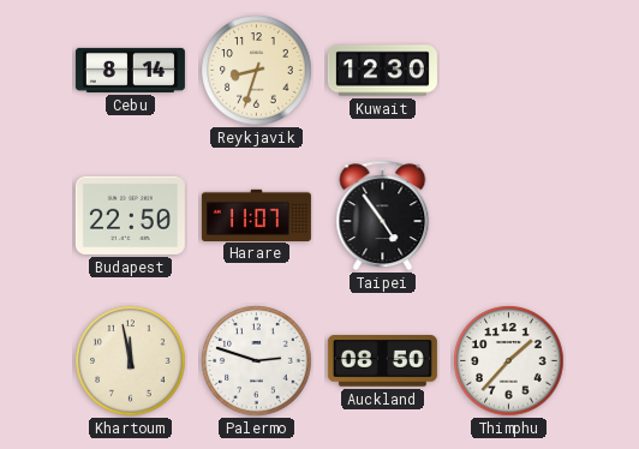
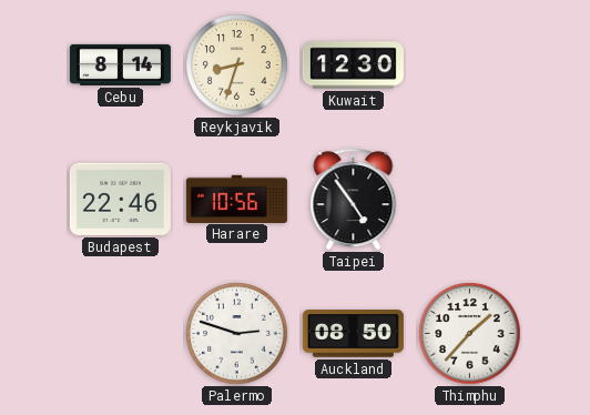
Budapest: 22:50 -> 22:46 (120, 199)
Harare: 11:07 -> 10:56 (236, 199)
Khartoum: 11:58 -> none (131, 361)
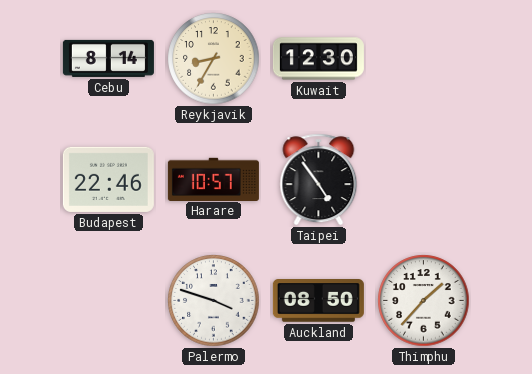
Reykjavik: 8:33 -> 8:35 (214, 59)
Harare: 10:56 -> 10:57 (213, 179)
Palermo: 2:48 -> 3:48 (214, 301)
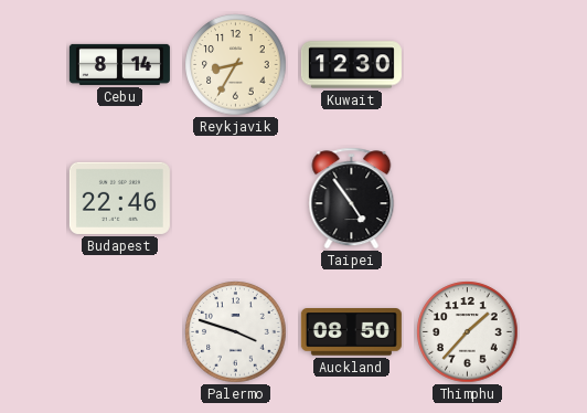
Harare: 10:57 -> none (213, 179)
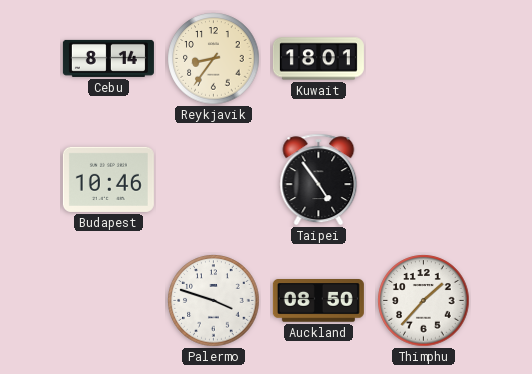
Reykjavik: 8:35 -> 8:36 (214, 59)
Kuwait: 12:30 -> 18:01 (318, 59)
Budapest: 22:46 -> 10:46 (108, 179)
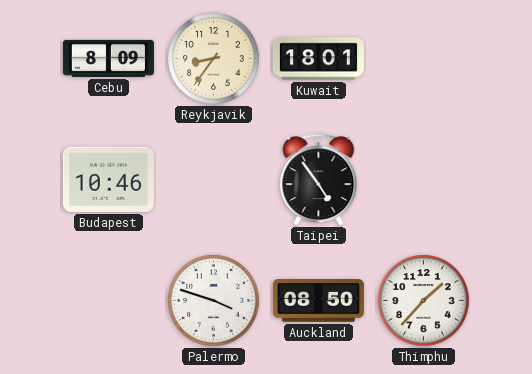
Cebu: 8:14 -> 8:09 (108, 58)
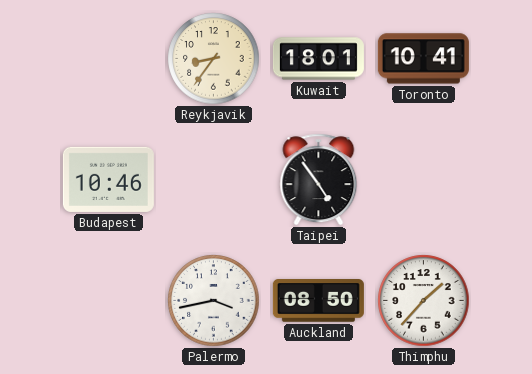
Cebu: 8:09 -> none (108, 58)
Toronto: none -> 10:41 (423, 59)
Palermo: 3:48 -> 3:43 (214, 301)
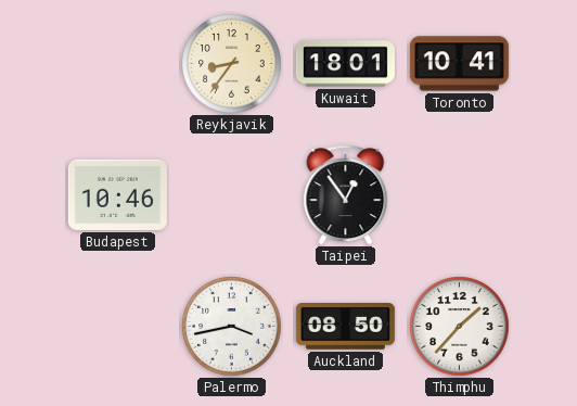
Taipei: 4:54 -> 12:54 (346, 195)
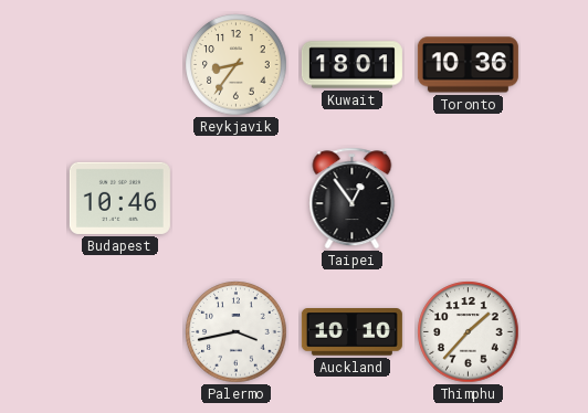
Toronto: 10:41 -> 10:36 (468, 65)
Auckland: 08:50 -> 10:10 (351, 332)
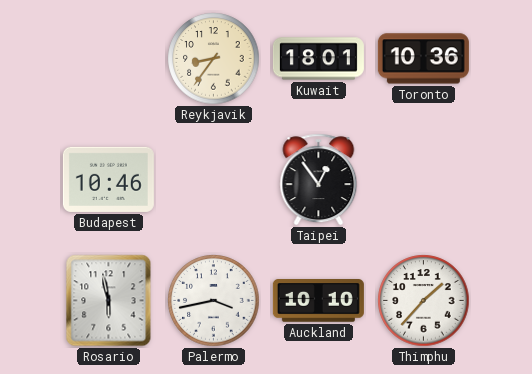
Rosario: none -> 5:58 (109, 301)
